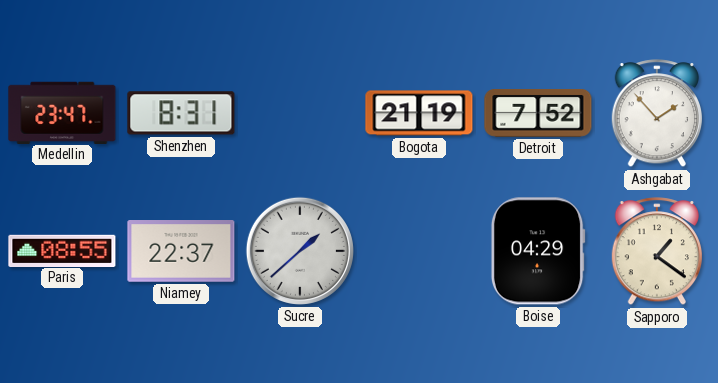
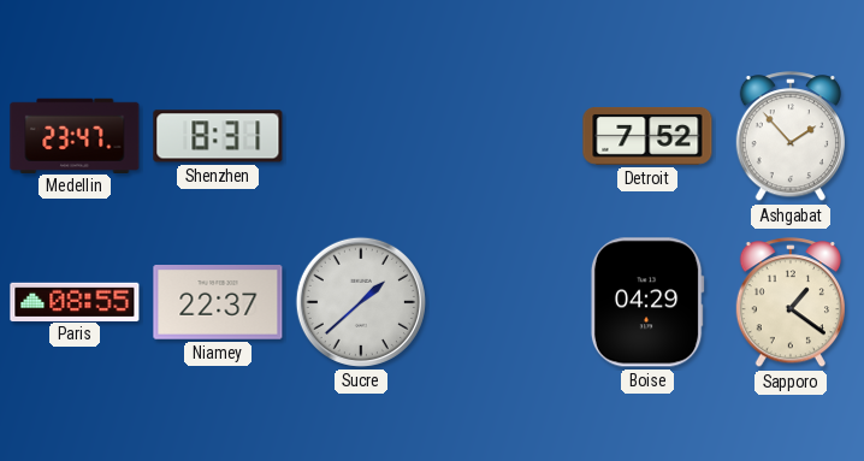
Bogota: 21:19 -> none (419, 113)
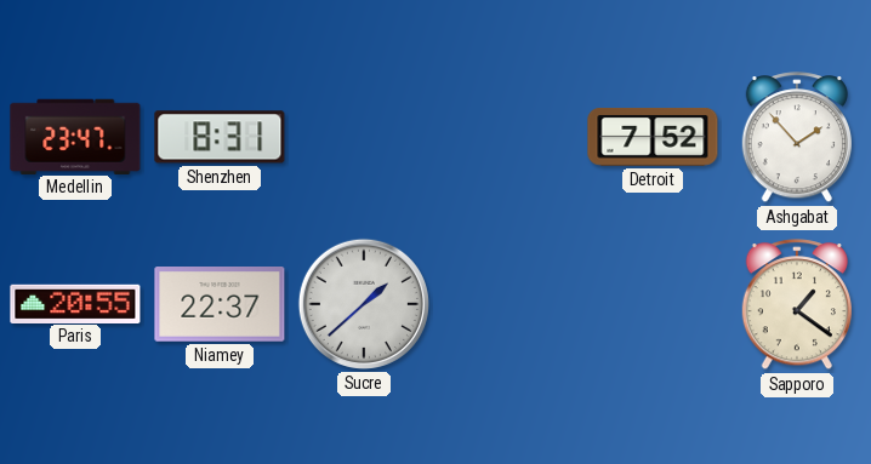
Paris: 08:55 -> 20:55 (75, 303)
Boise: 04:29 -> none (647, 302)
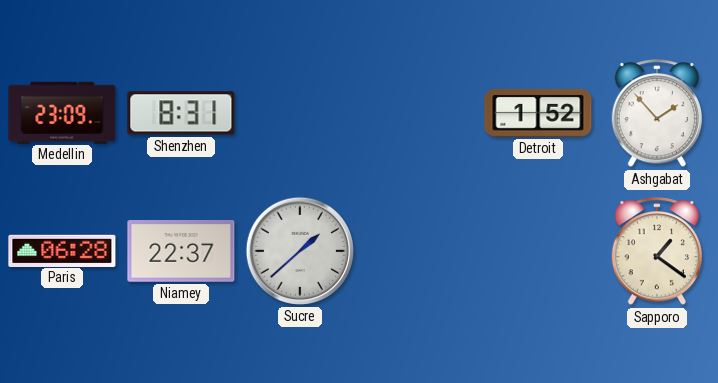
Medellin: 23:47 -> 23:09 (62, 112)
Detroit: 7:52 -> 1:52 (538, 114)
Paris: 20:55 -> 06:28 (62, 250)
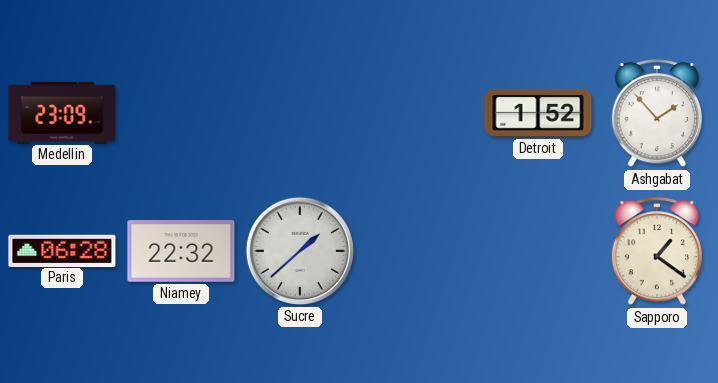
Shenzhen: 8:31 -> none (181, 113)
Niamey: 22:37 -> 22:32 (181, 252)
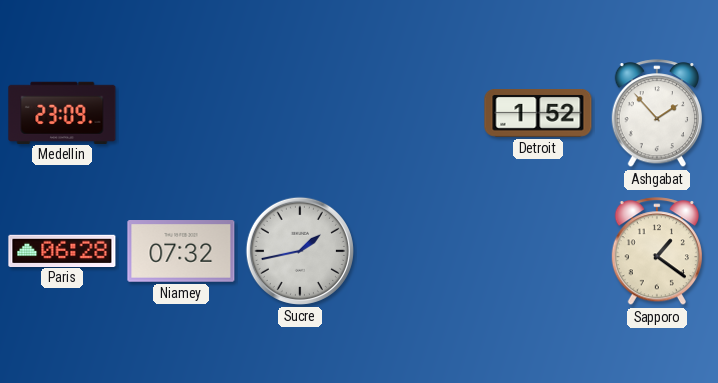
Niamey: 22:32 -> 07:32 (181, 252)
Sucre: 1:38 -> 1:43 (300, 251)
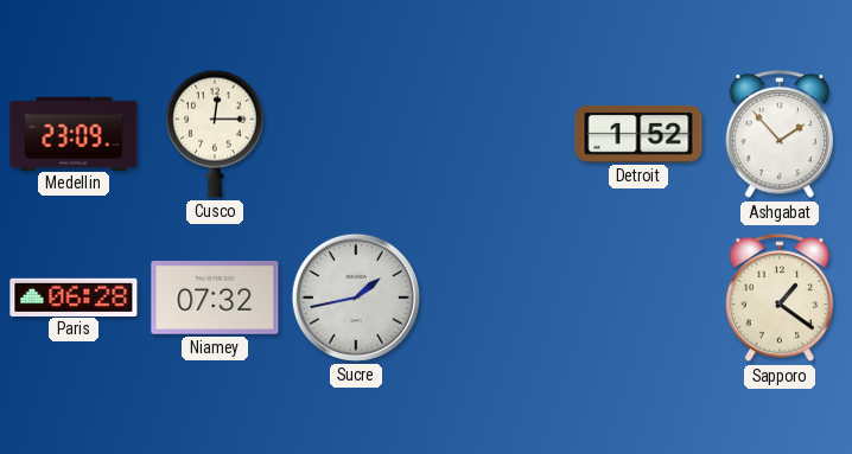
Cusco: none -> 12:15 (215, 134)
